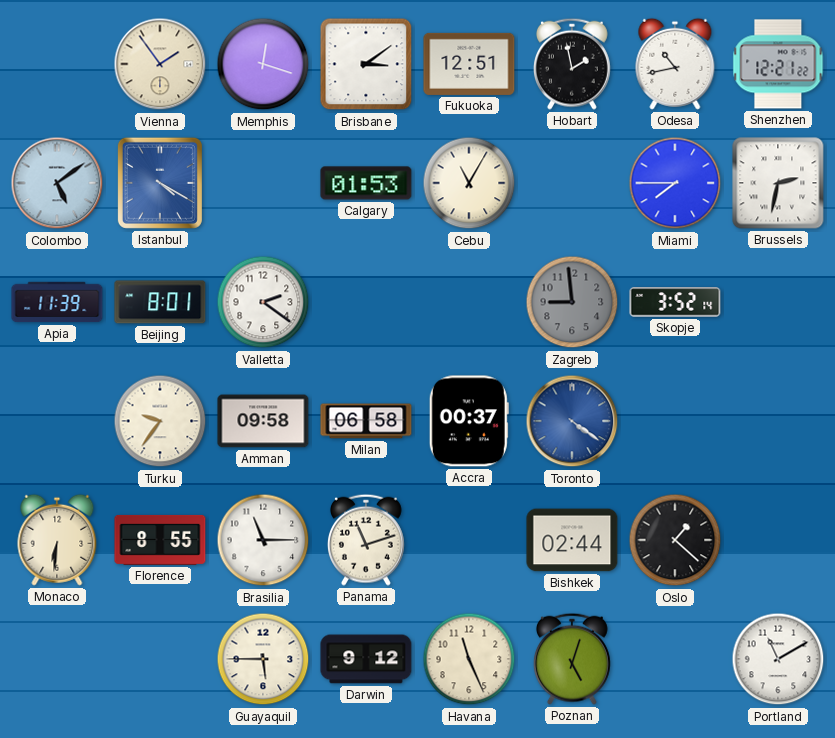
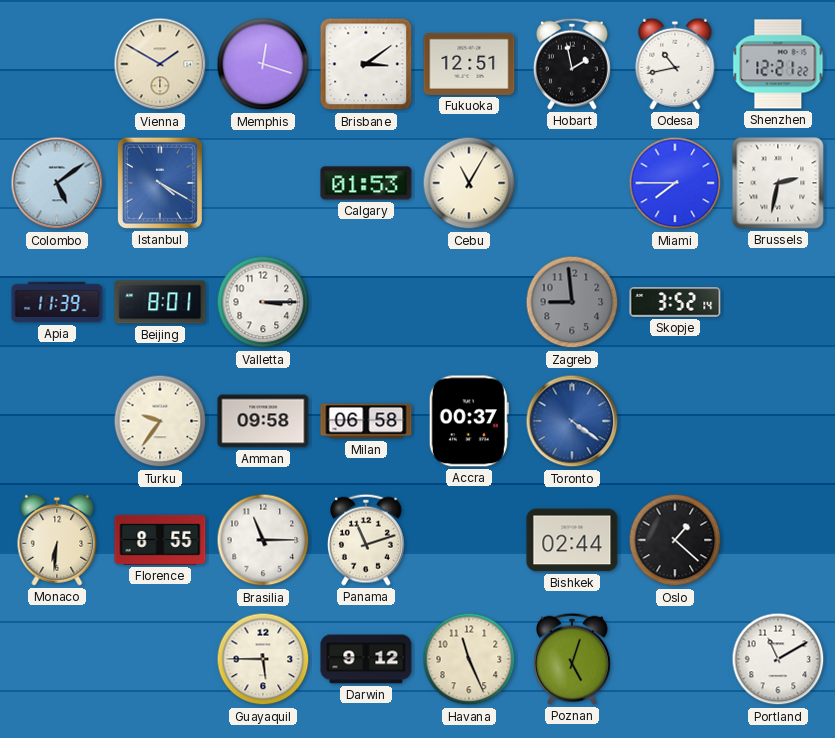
Vienna: 1:54 -> 1:50 (160, 64)
Valletta: 2:21 -> 3:15 (263, 302)
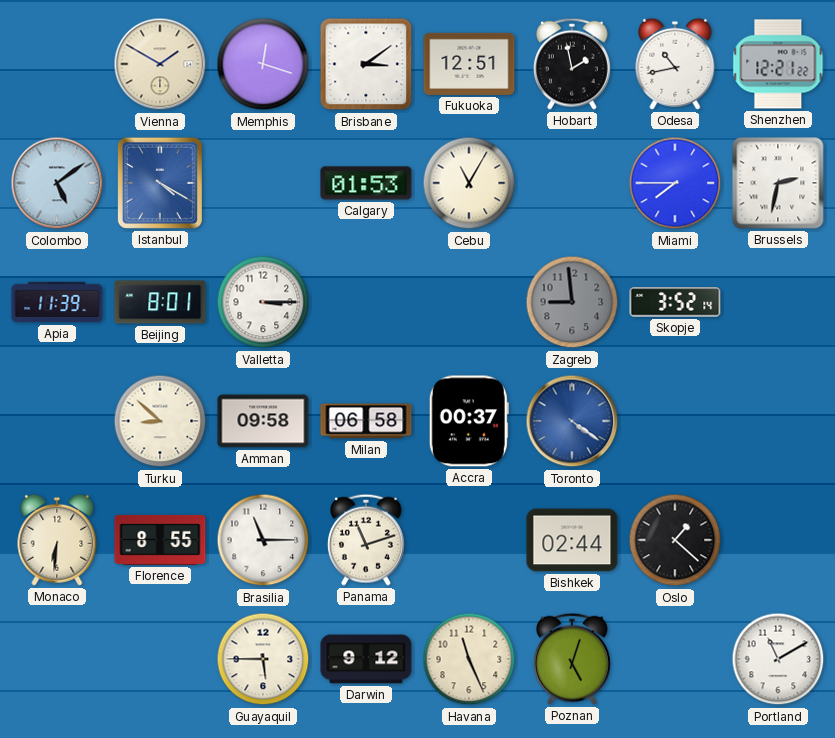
Turku: 9:36 -> 8:52 (160, 421)
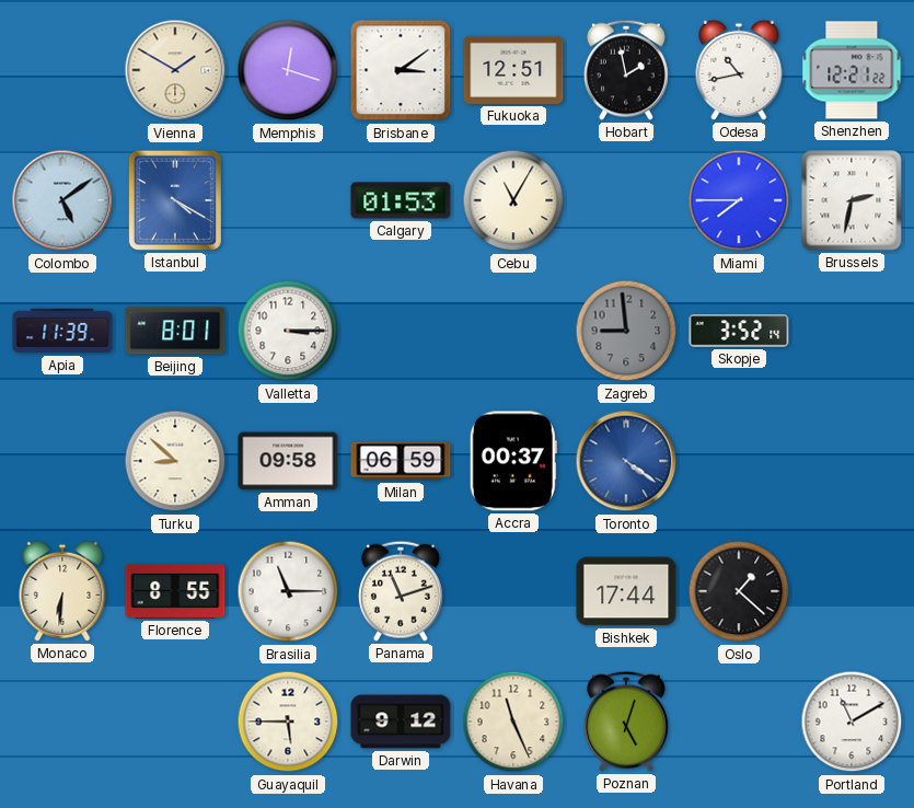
Milan: 06:58 -> 06:59 (401, 461)
Bishkek: 02:44 -> 17:44 (626, 591)
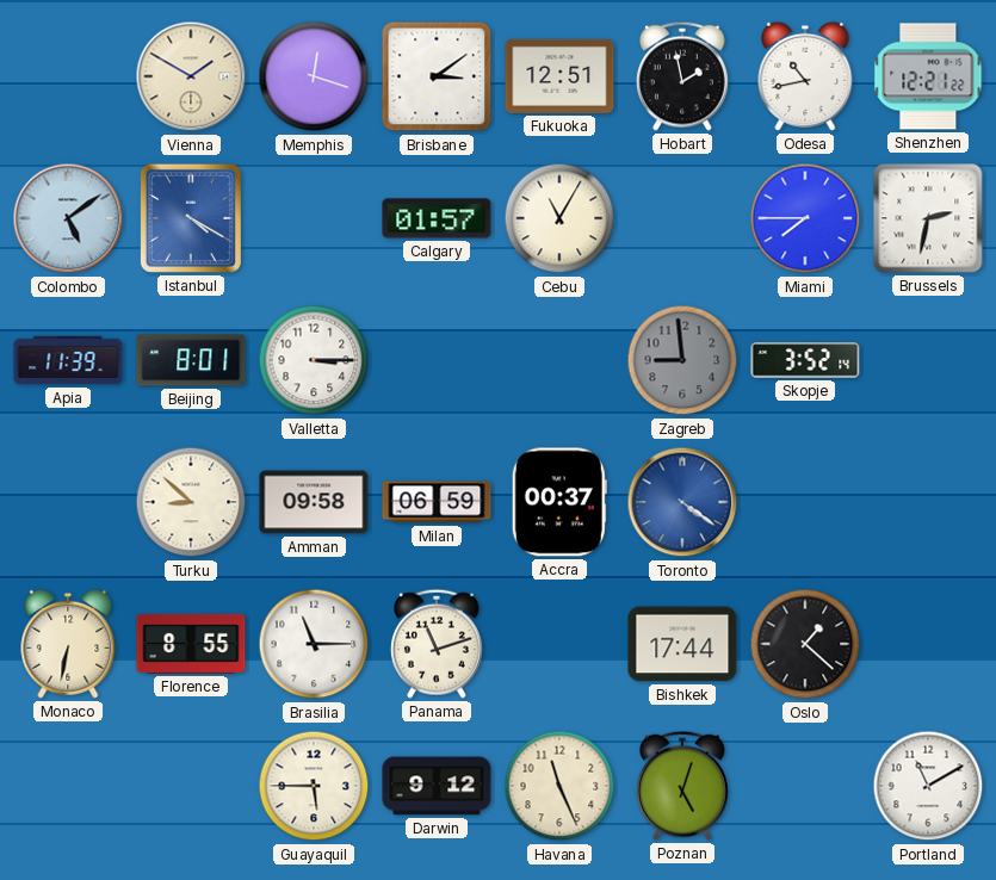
Calgary: 01:53 -> 01:57 (437, 218)
Monaco: 6:31 -> 6:32 (68, 644)
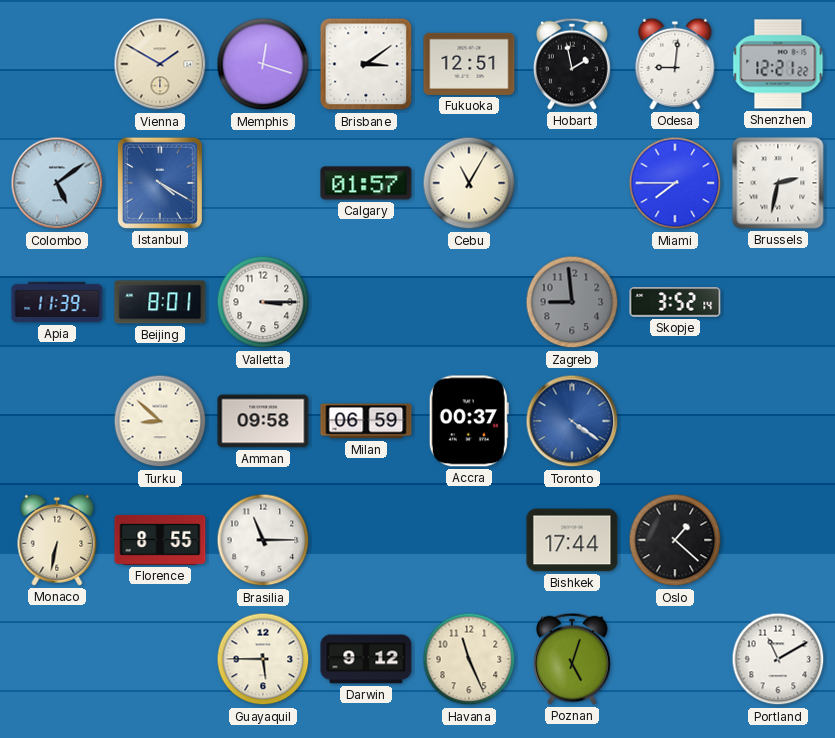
Odesa: 10:43 -> 9:01 (675, 64)
Panama: 11:12 -> none (437, 644)
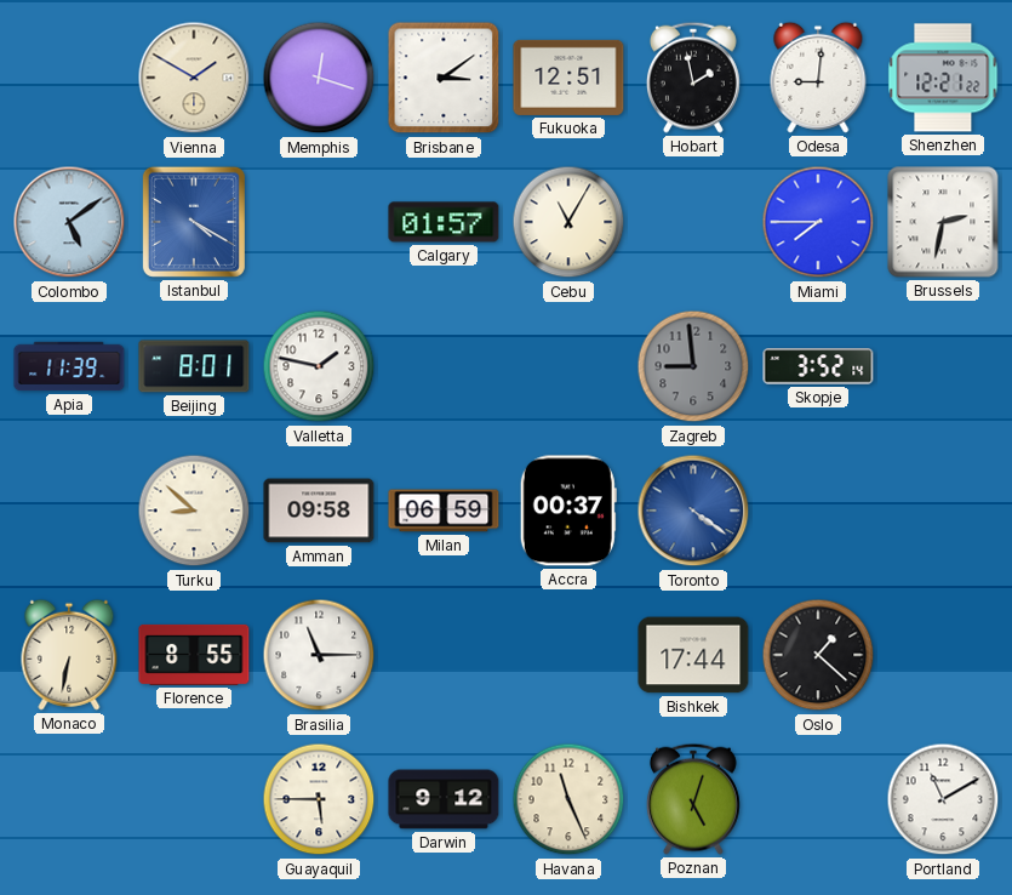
Valletta: 3:15 -> 1:47 (319, 366)
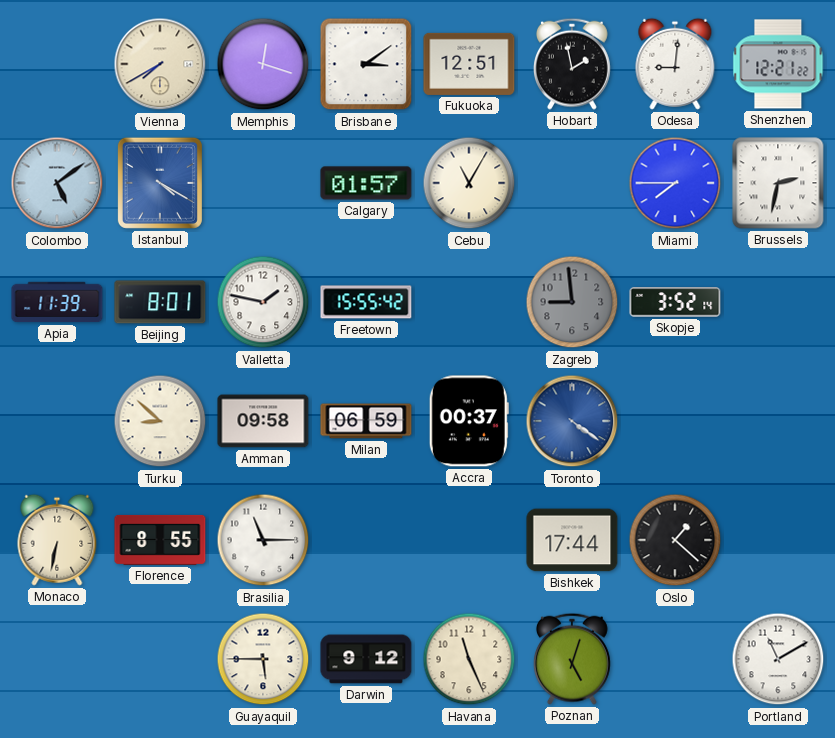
Vienna: 1:50 -> 7:40 (160, 64)
Freetown: none -> 15:55 (366, 302)
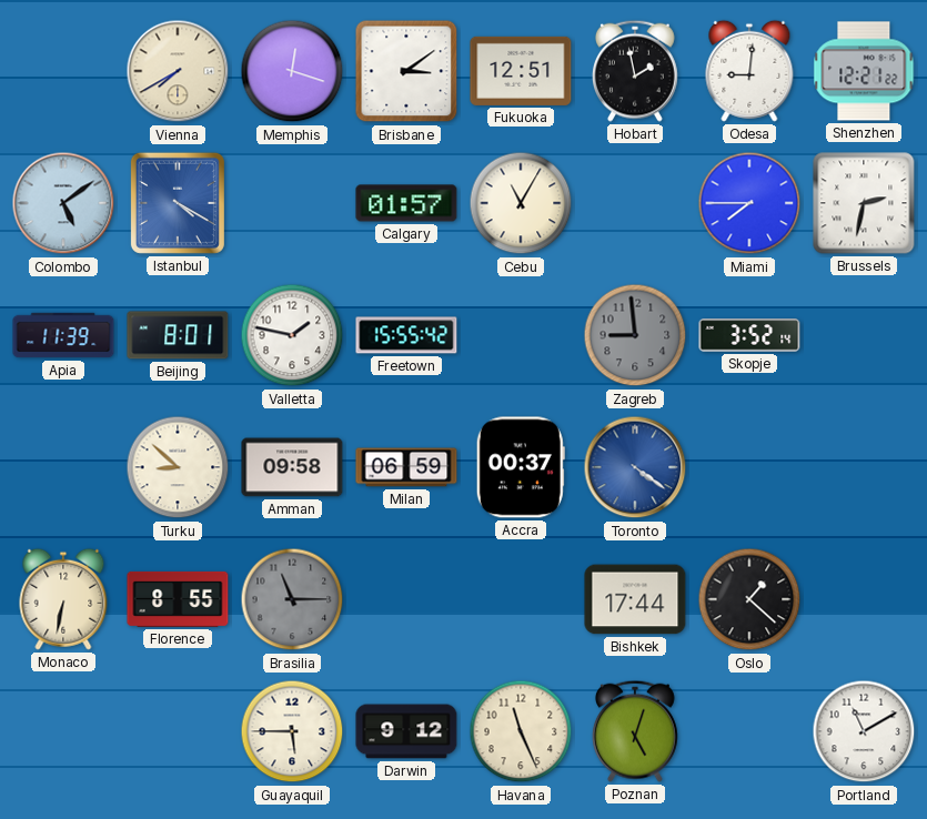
Brasilia dial: white -> grey (292, 599)
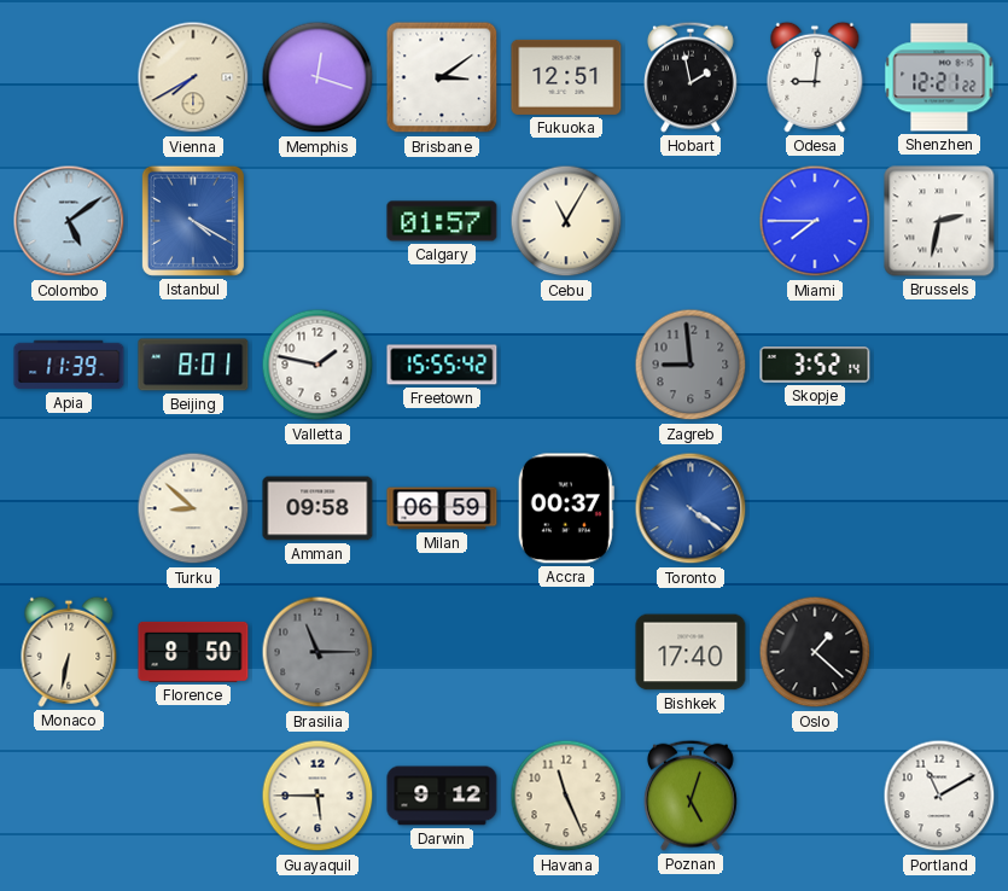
Florence: 8:55 -> 8:50 (193, 652)
Bishkek: 17:44 -> 17:40 (691, 652)
